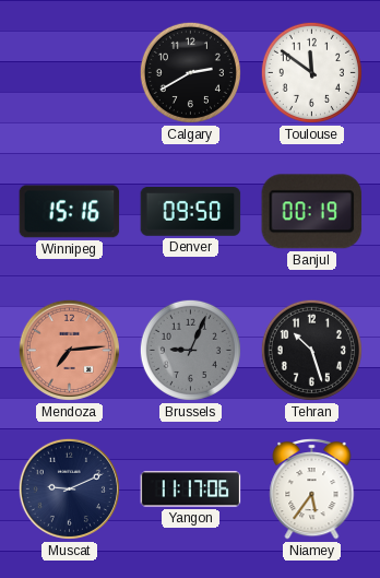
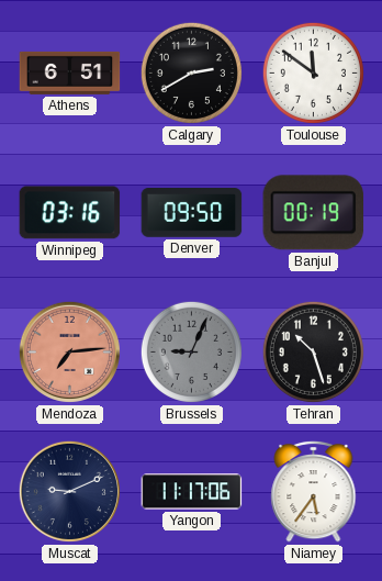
Athens: none -> 6:51 (70, 72)
Winnipeg: 15:16 -> 03:16 (70, 213)
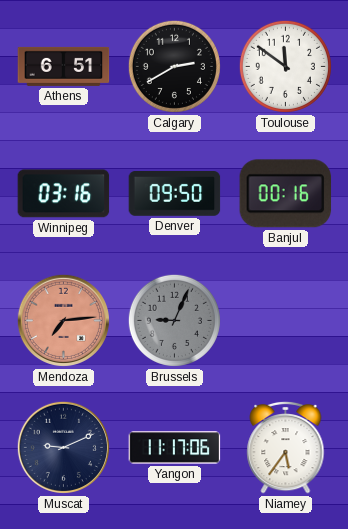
Banjul: 00:19 -> 00:16 (286, 194)
Tehran: 10:27 -> none (313, 351)
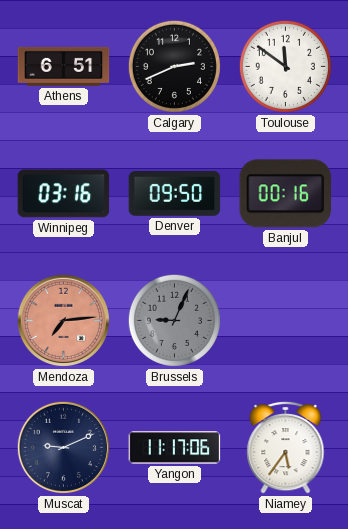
Calgary: 2:40 -> 2:41 (174, 66)
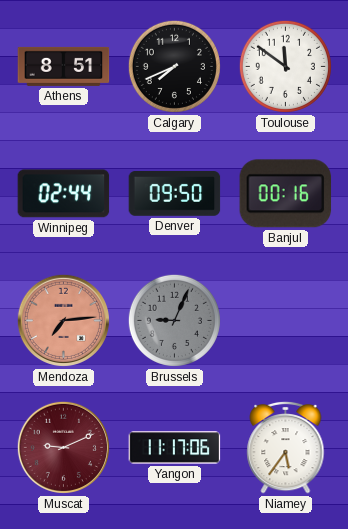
Athens: 6:51 -> 8:51 (64, 66)
Calgary: 2:41 -> 7:41 (174, 66)
Winnipeg: 03:16 -> 02:44 (64, 194)
Muscat dial: navy -> burgundy (63, 447)
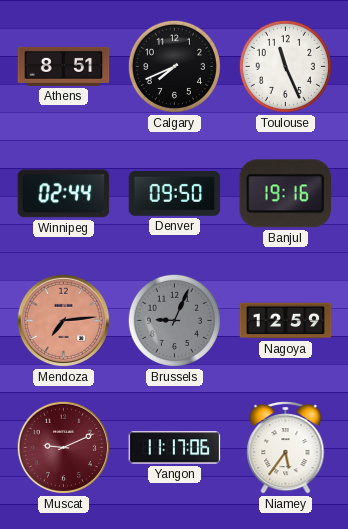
Toulouse: 11:51 -> 11:26 (285, 66)
Banjul: 00:16 -> 19:16 (286, 194)
Nagoya: none -> 12:59 (286, 321)
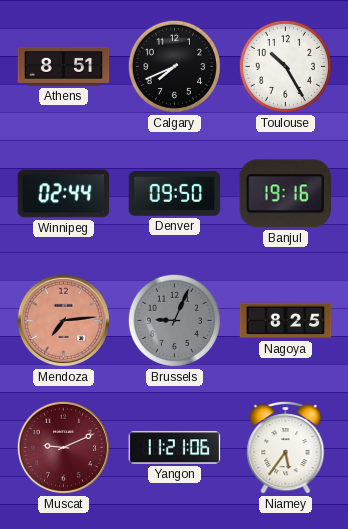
Toulouse: 11:26 -> 10:25 (285, 66)
Nagoya: 12:59 -> 8:25 (286, 321)
Yangon: 11:17 -> 11:21 (175, 448)
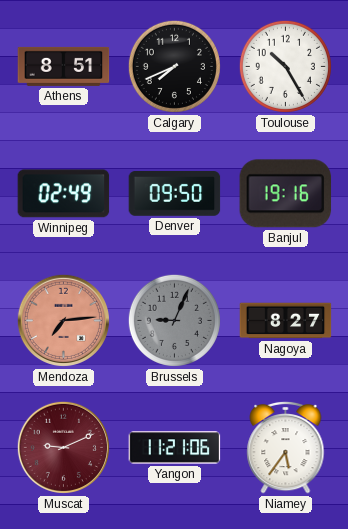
Winnipeg: 02:44 -> 02:49 (64, 194)
Nagoya: 8:25 -> 8:27 (286, 321)
